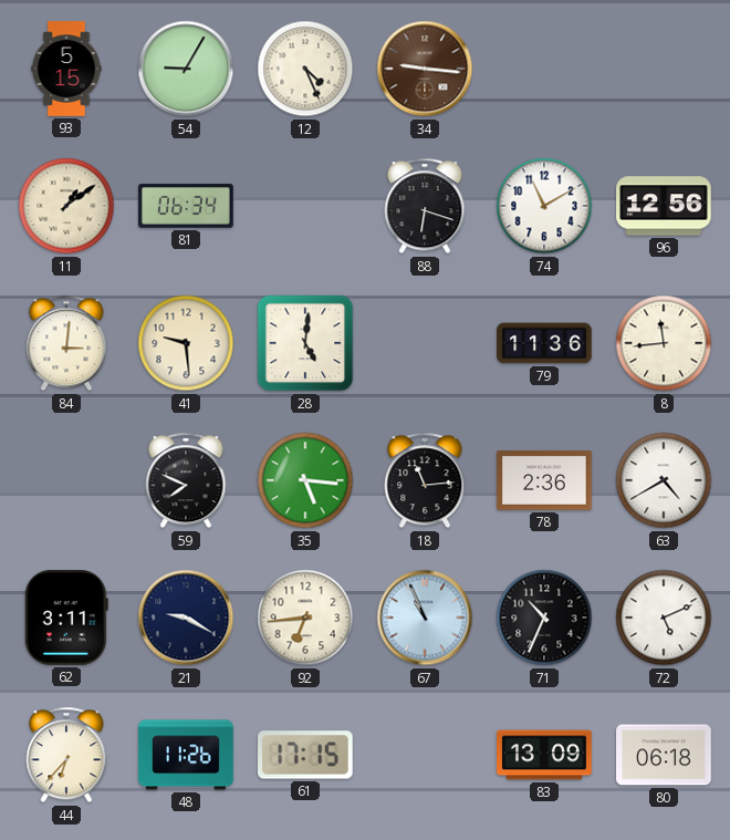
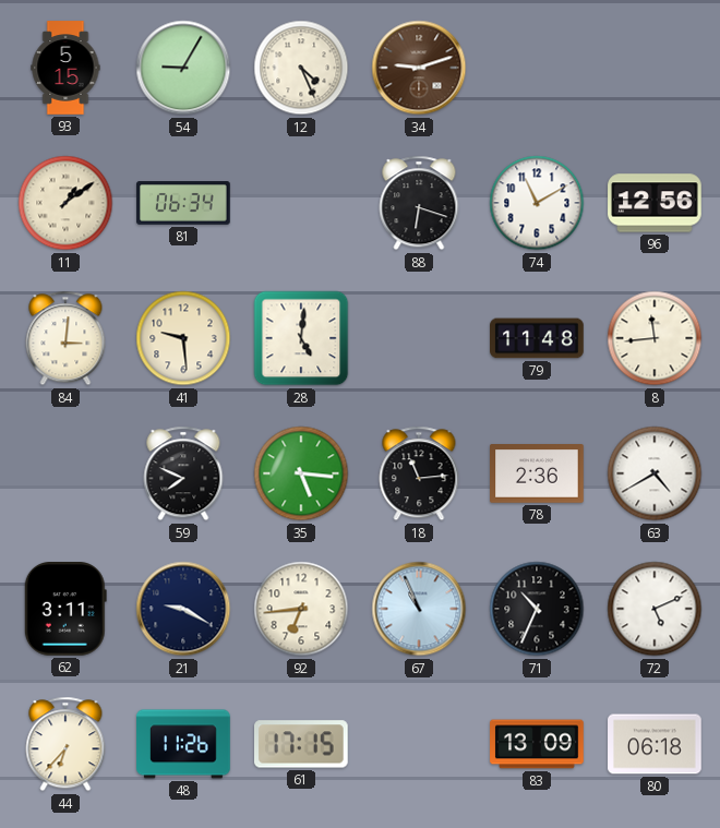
34: 9:16 -> 9:12 (419, 68)
79: 11:36 -> 11:48 (537, 338)
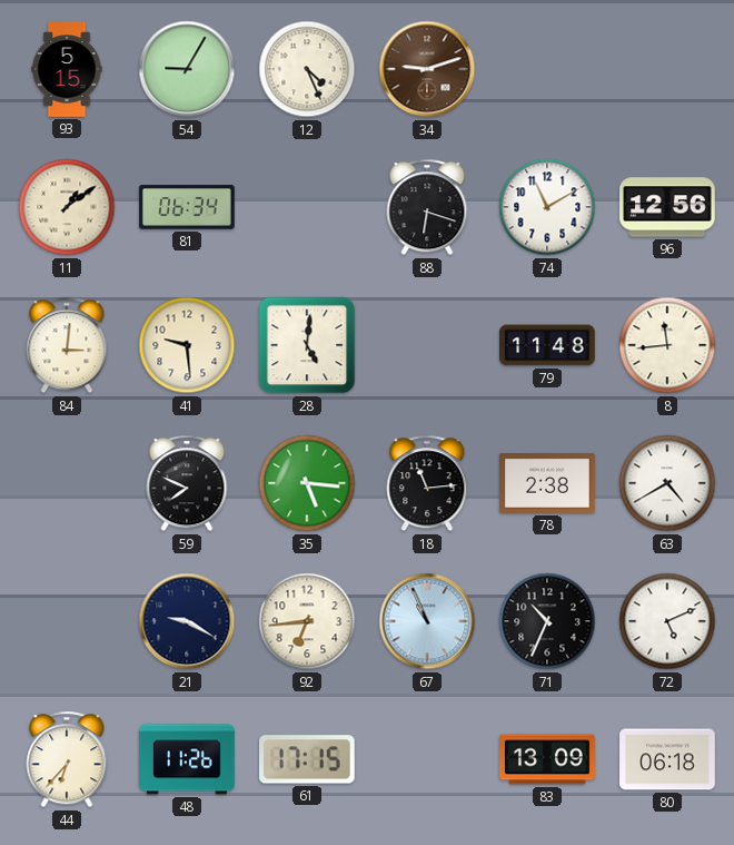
78: 2:36 -> 2:38 (547, 483)
62: 3:11 -> none (65, 610)
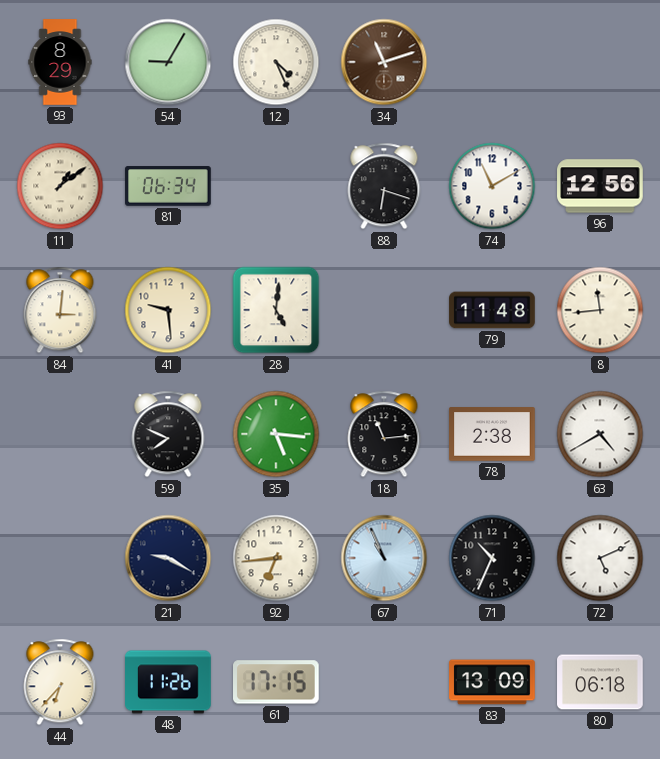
93: 5:15 -> 8:29 (60, 62)
34: 9:12 -> 11:12 (384, 62)
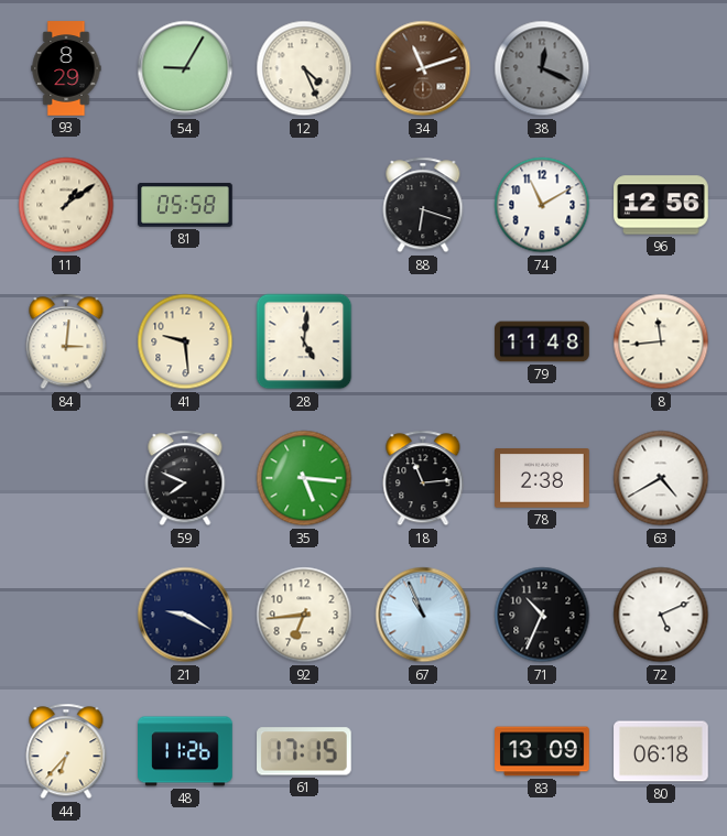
38: none -> 12:19 (542, 68)
81: 06:34 -> 05:58 (185, 205)
